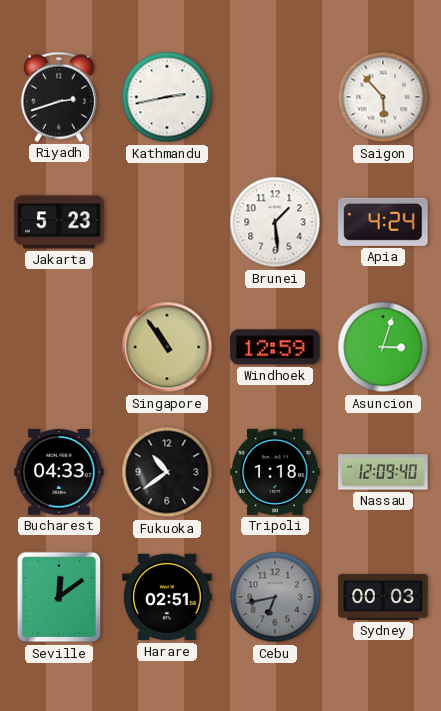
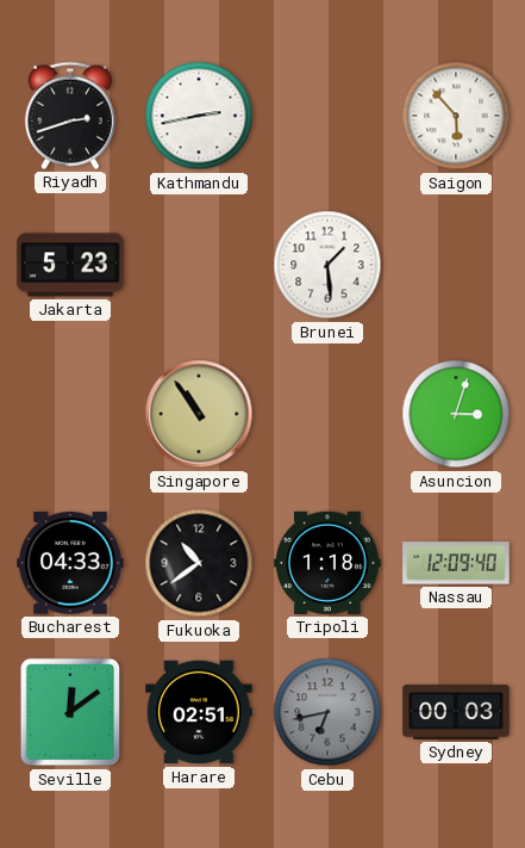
Apia: 4:24 -> none (383, 222)
Windhoek: 12:59 -> none (275, 347)
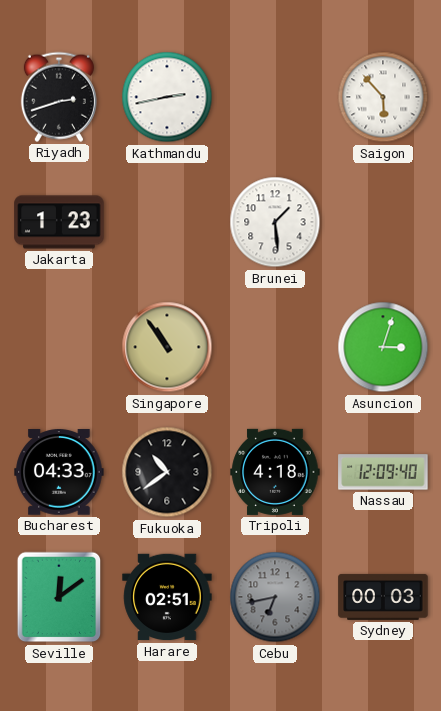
Jakarta: 5:23 -> 1:23 (59, 222)
Tripoli: 1:18 -> 4:18 (275, 472)
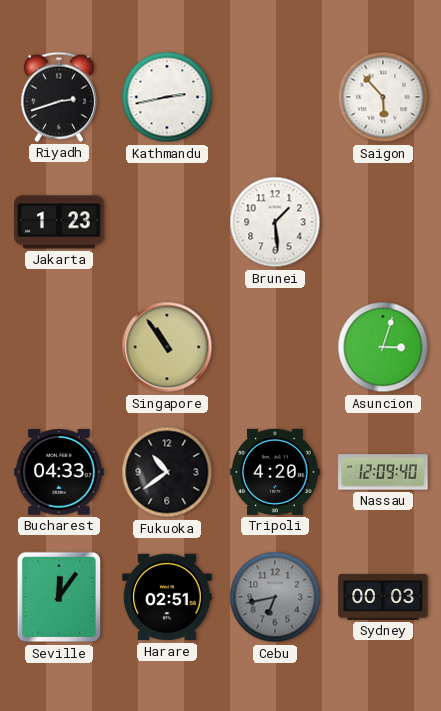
Tripoli: 4:18 -> 4:20 (275, 472)
Seville: 12:09 -> 12:06 (59, 597)
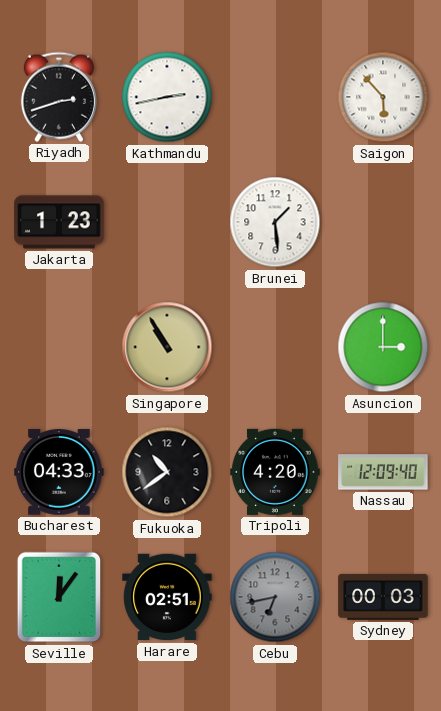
Singapore: 10:54 -> 10:55 (167, 347)
Asuncion: 3:03 -> 3:00 (383, 347)
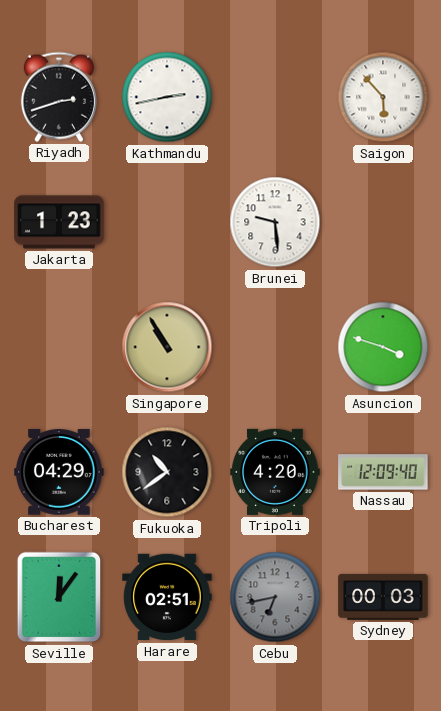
Brunei: 1:29 -> 9:29 (275, 222)
Asuncion: 3:00 -> 3:48 (383, 347)
Bucharest: 04:33 -> 04:29 (59, 472)
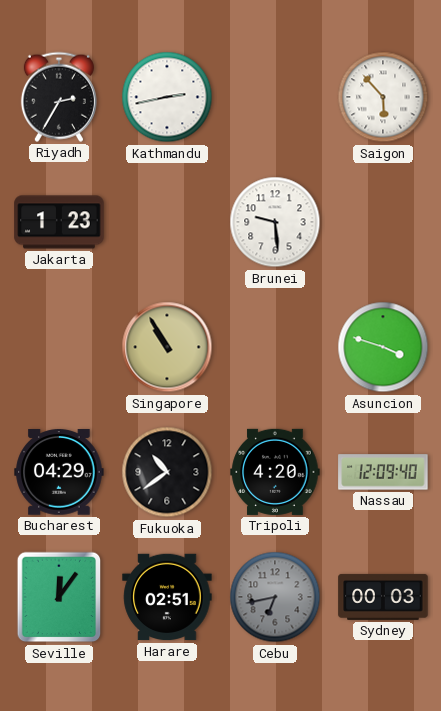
Riyadh: 2:42 -> 2:35 (59, 97)
